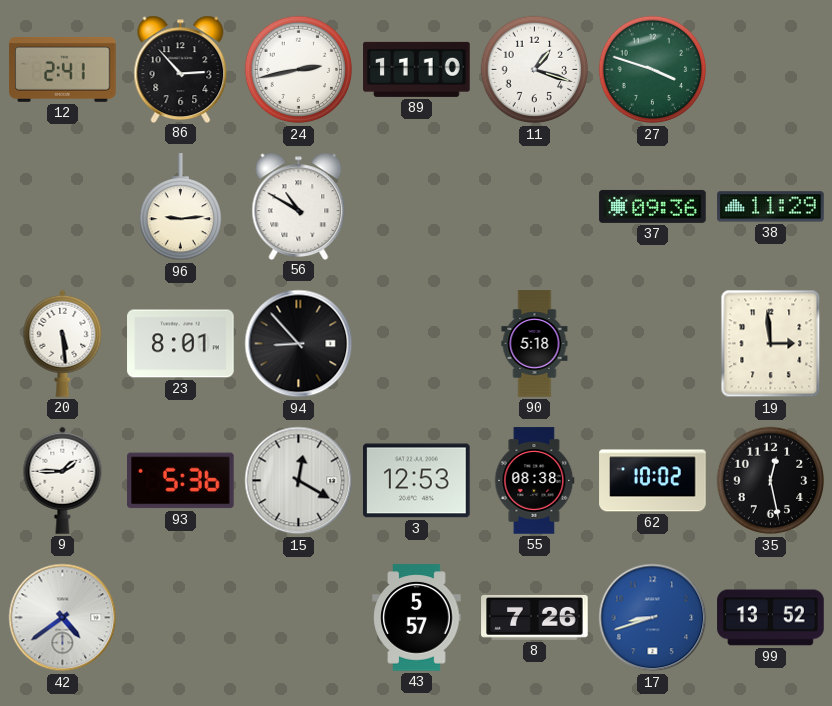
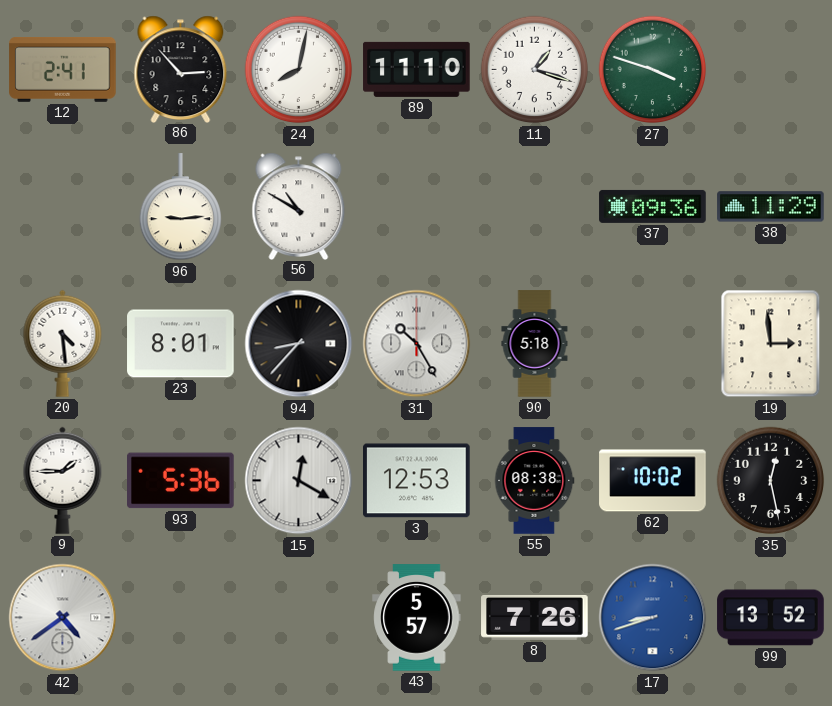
24: 2:43 -> 8:02 (299, 70)
20: 5:29 -> 4:29 (63, 343)
94: 8:53 -> 8:37 (299, 344)
31: none -> 10:25 (417, 344)
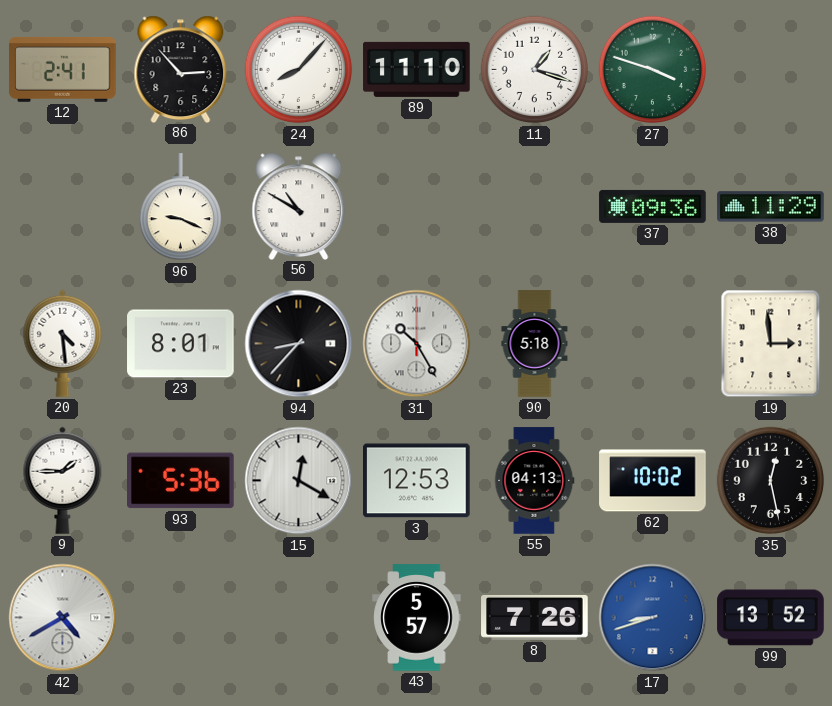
24: 8:02 -> 8:07 (299, 70)
96: 9:14 -> 9:19 (180, 207)
55: 08:38 -> 04:13 (535, 481)
42: 4:39 -> 4:40 (63, 618)
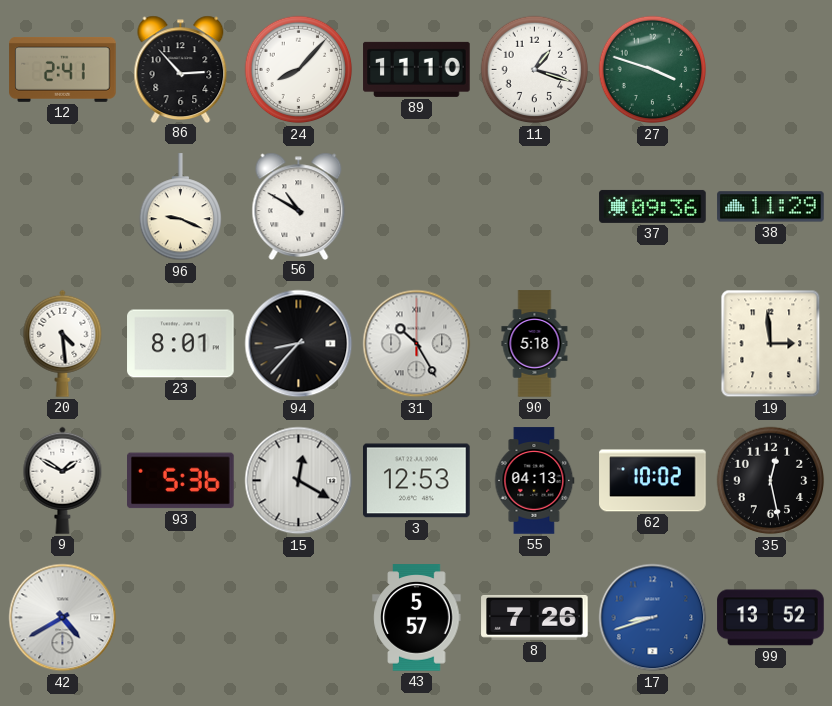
9: 1:45 -> 1:50 (63, 480)
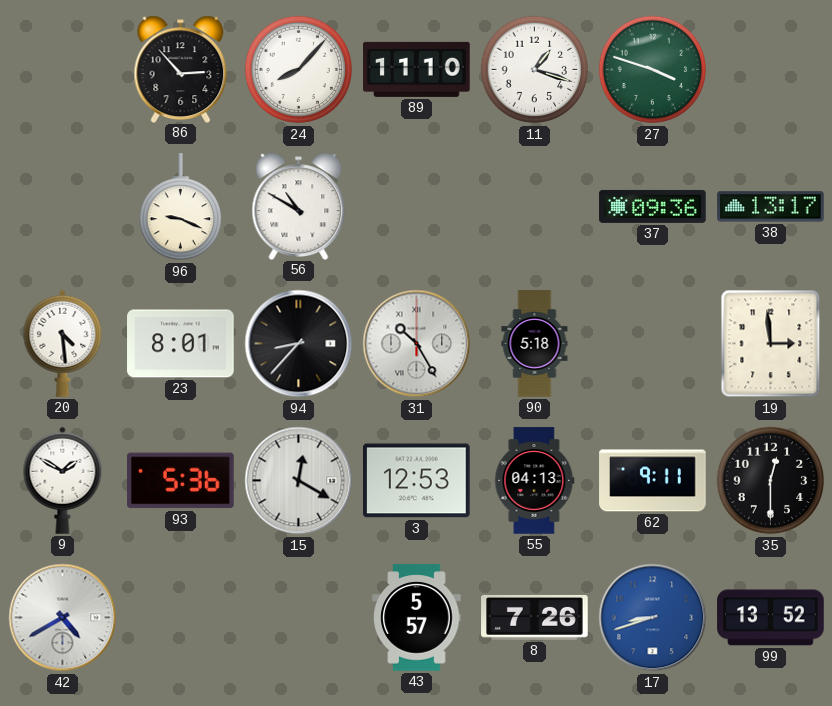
12: 2:41 -> none (63, 70)
38: 11:29 -> 13:17 (771, 207)
62: 10:02 -> 9:11 (653, 481)
35: 12:28 -> 12:30 (771, 481)
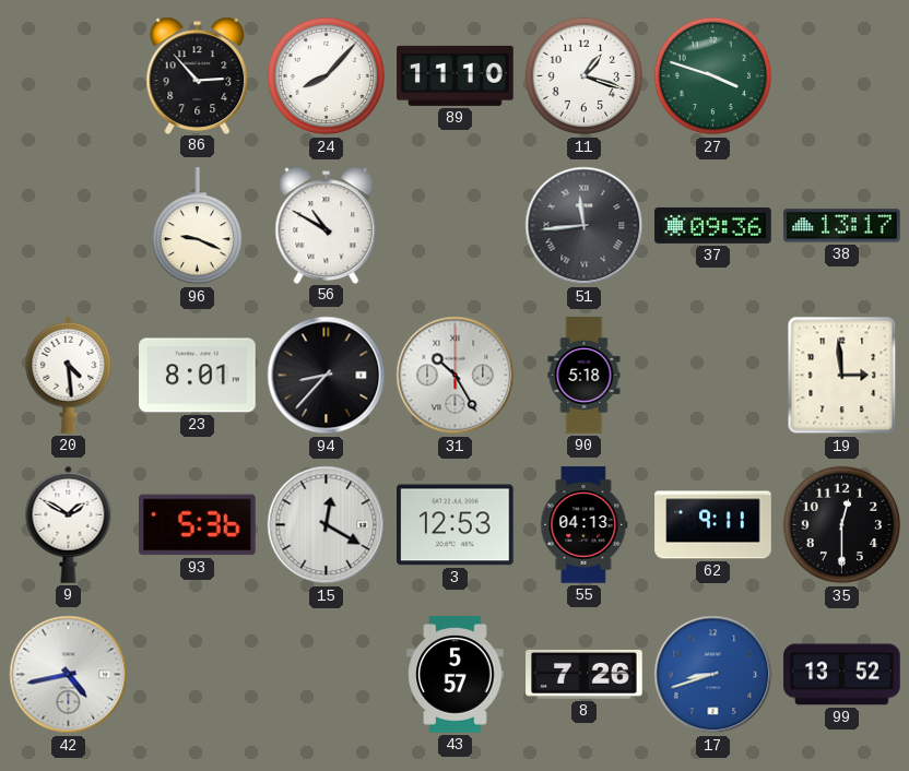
51: none -> 11:44 (585, 226)
42: 4:40 -> 4:43 (69, 675)
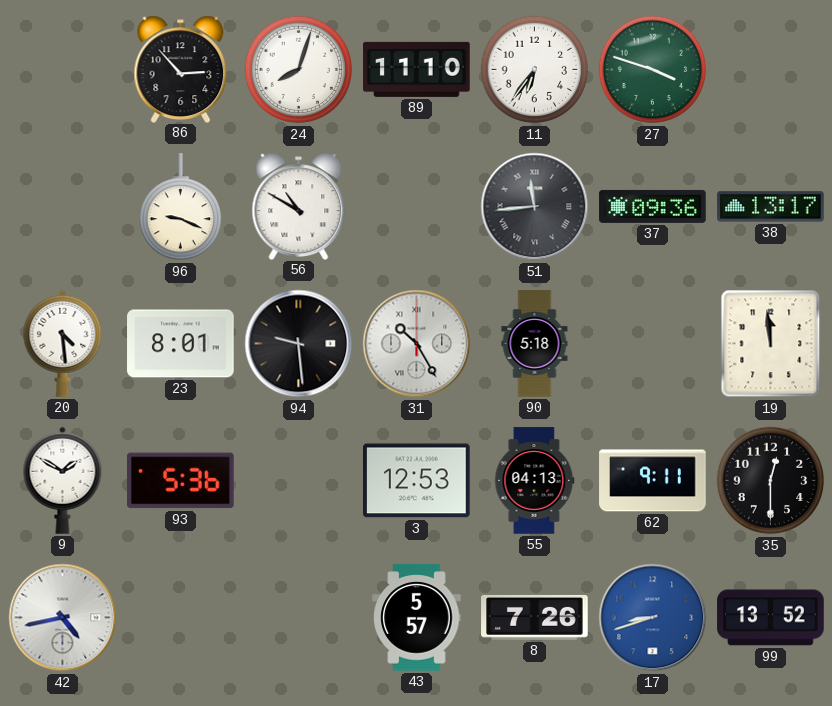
24: 8:07 -> 8:03 (299, 70)
11: 1:18 -> 6:36 (535, 70)
94: 8:37 -> 9:29 (299, 344)
19: 2:59 -> 11:59 (771, 344)
15: 12:20 -> none (327, 525)
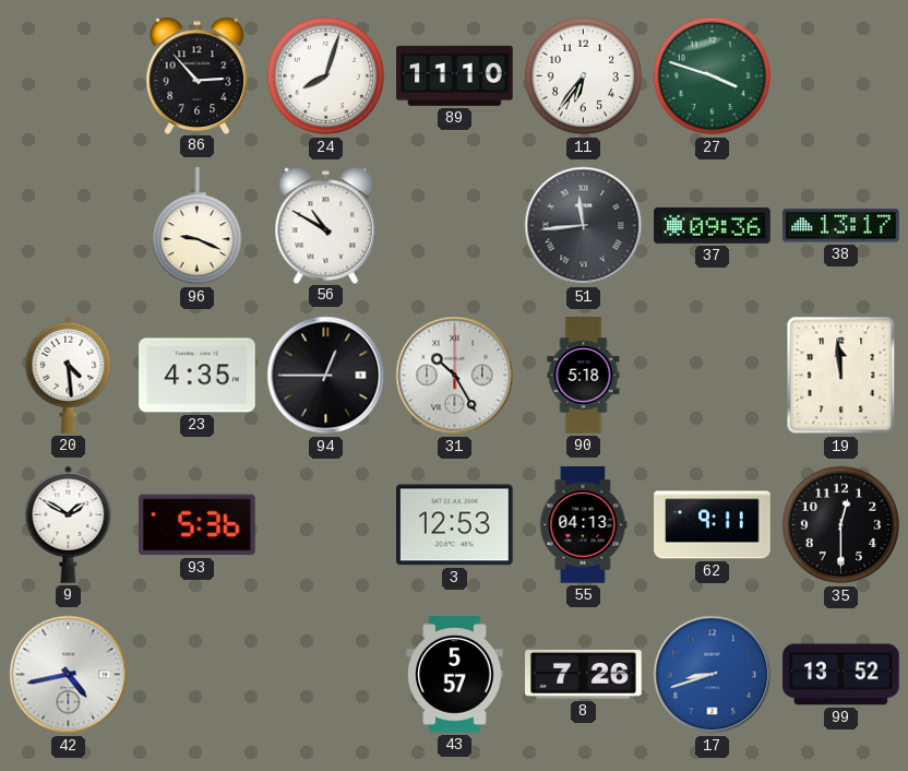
23: 8:01 -> 4:35 (198, 376)
94: 9:29 -> 12:45 (326, 376)
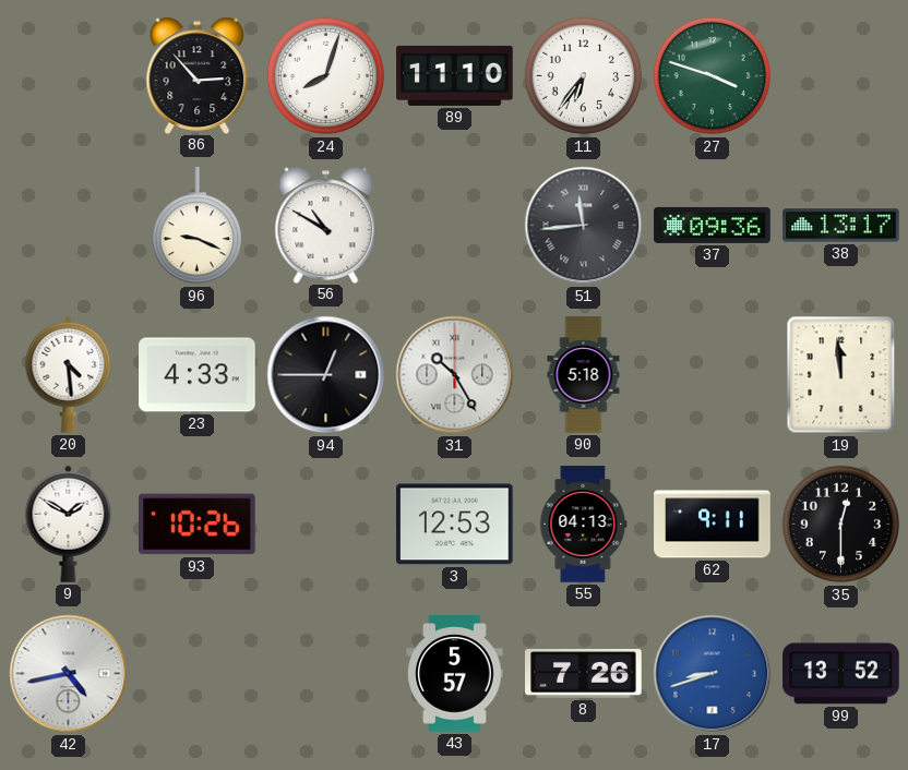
23: 4:35 -> 4:33 (198, 375)
93: 5:36 -> 10:26 (198, 525)
